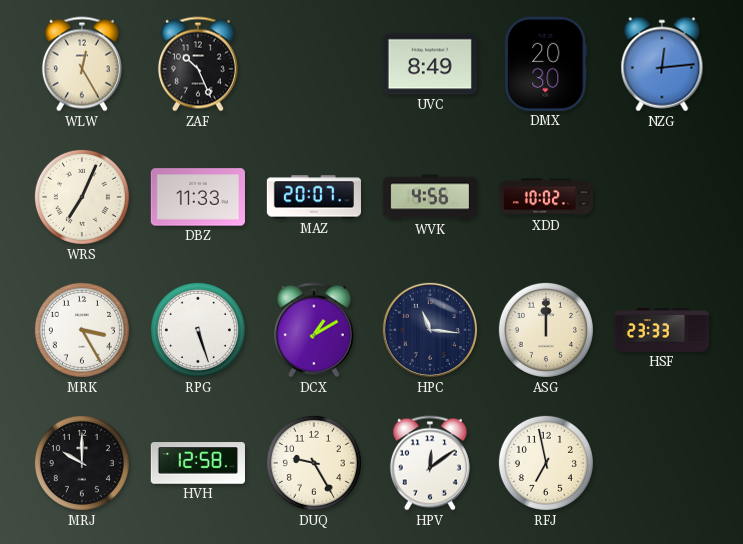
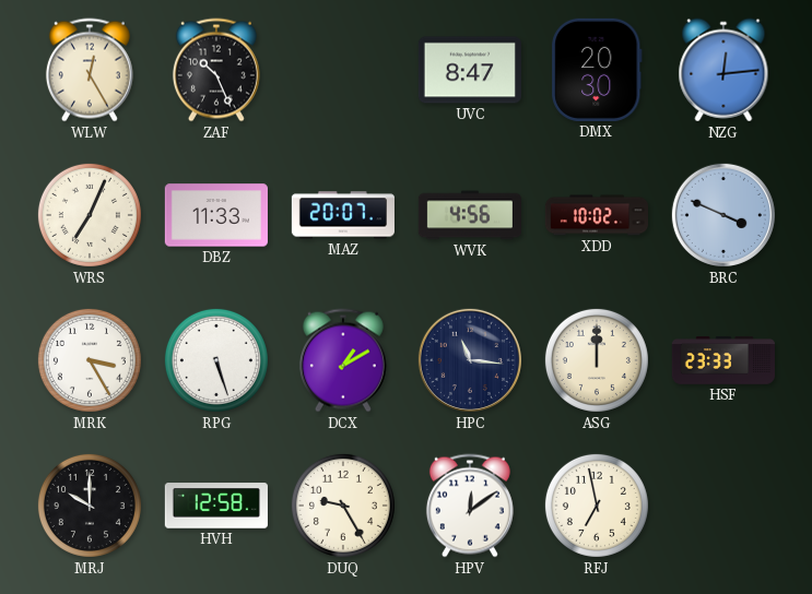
UVC: 8:49 -> 8:47 (470, 70)
BRC: none -> 3:49 (723, 215)
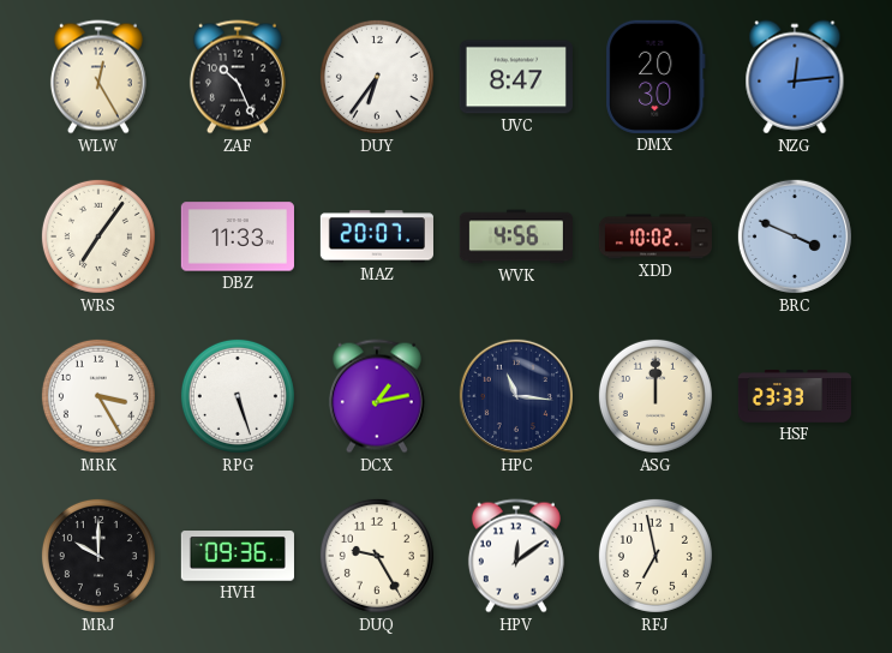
DUY: none -> 6:36 (377, 77)
WRS: 7:04 -> 7:06 (98, 236)
DCX: 1:10 -> 1:13 (377, 396)
HVH: 12:58 -> 09:36 (238, 556)
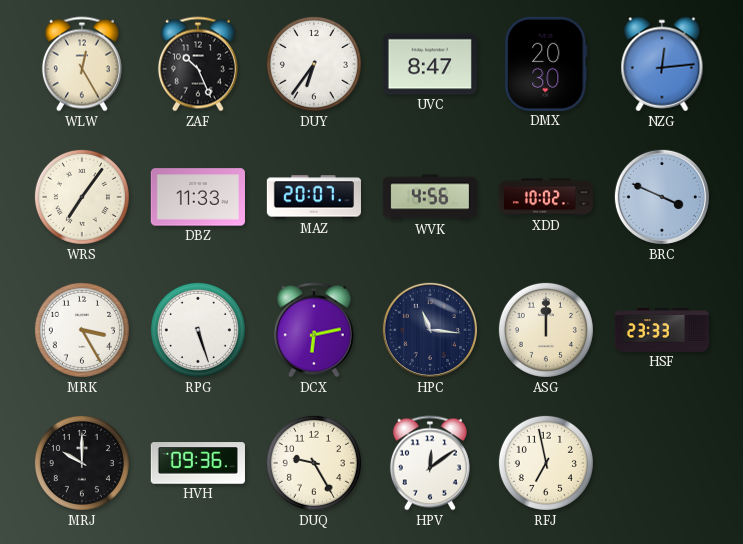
DCX: 1:13 -> 6:13 (314, 330)
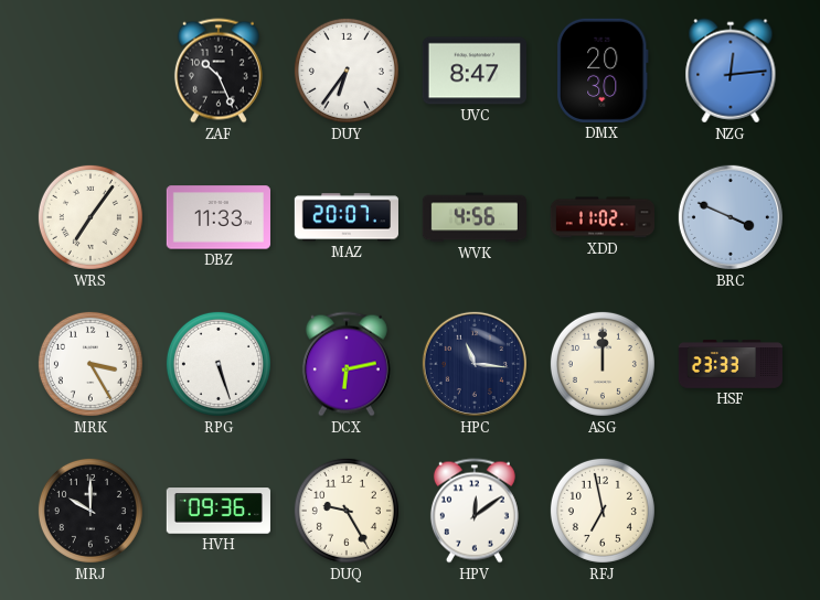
WLW: 12:25 -> none (82, 64)
XDD: 10:02 -> 11:02 (601, 217)
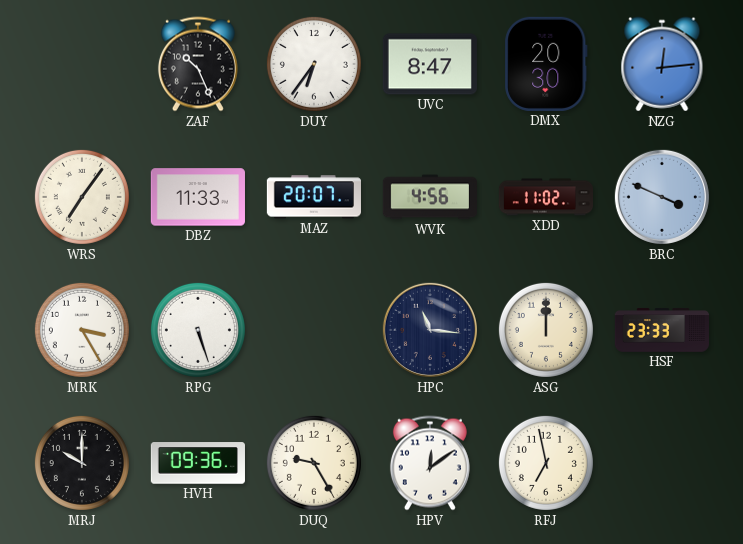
DCX: 6:13 -> none (347, 364)
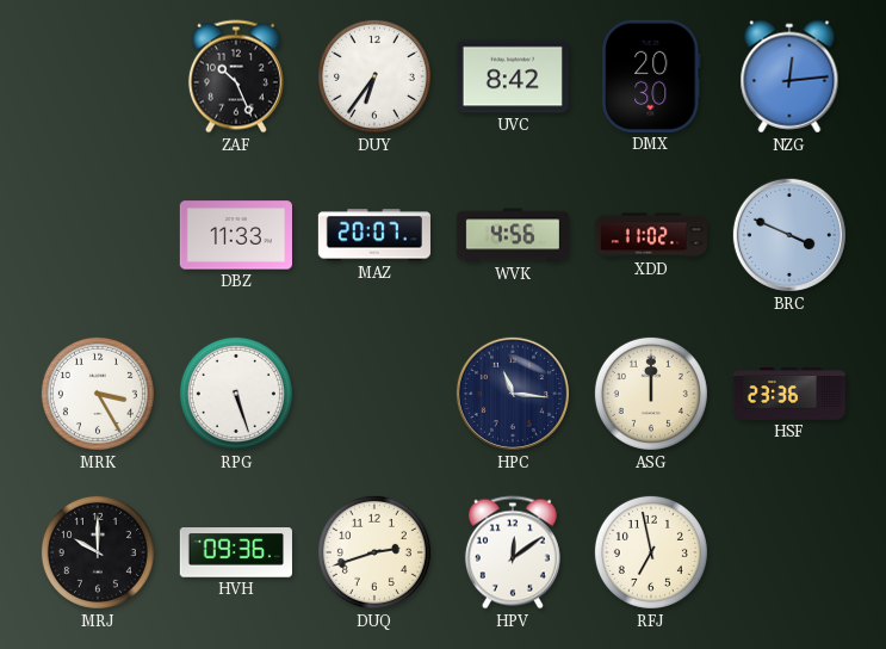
UVC: 8:47 -> 8:42 (513, 76)
WRS: 7:06 -> none (82, 197)
HSF: 23:33 -> 23:36 (788, 394)
DUQ: 9:25 -> 2:42 (374, 552)
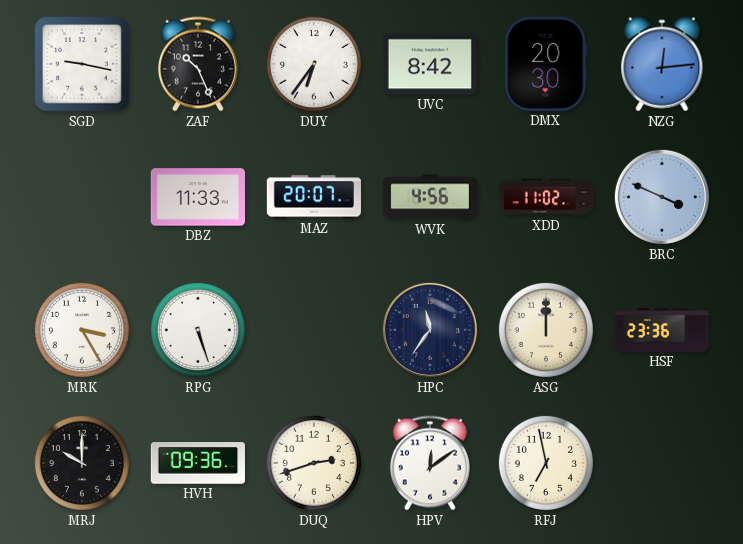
SGD: none -> 9:17 (82, 64)
HPC: 11:16 -> 11:36 (430, 330)
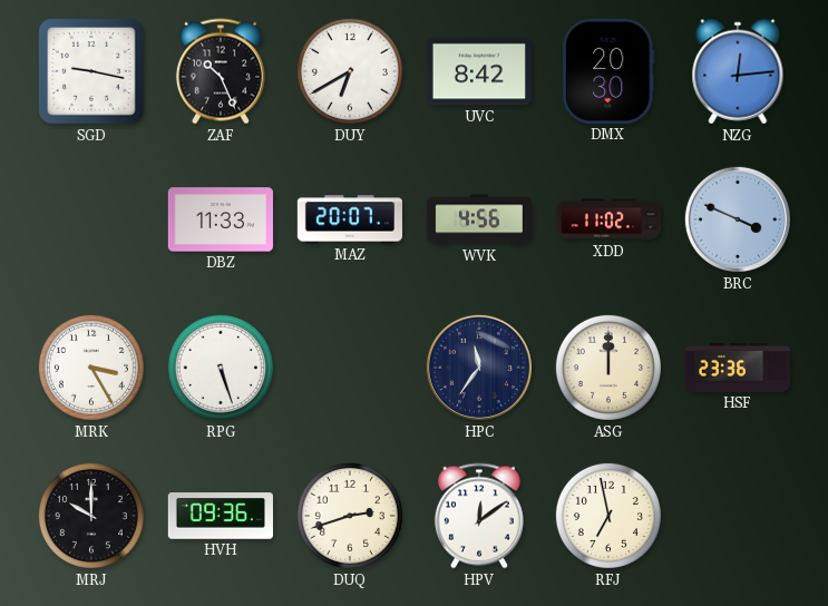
DUY: 6:36 -> 6:40 (350, 71)
